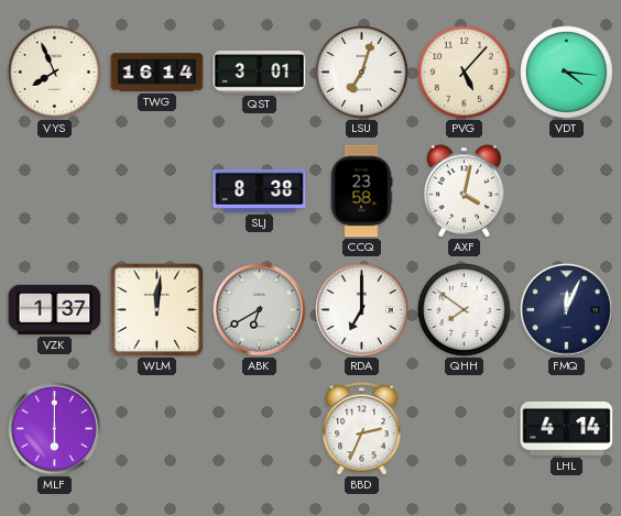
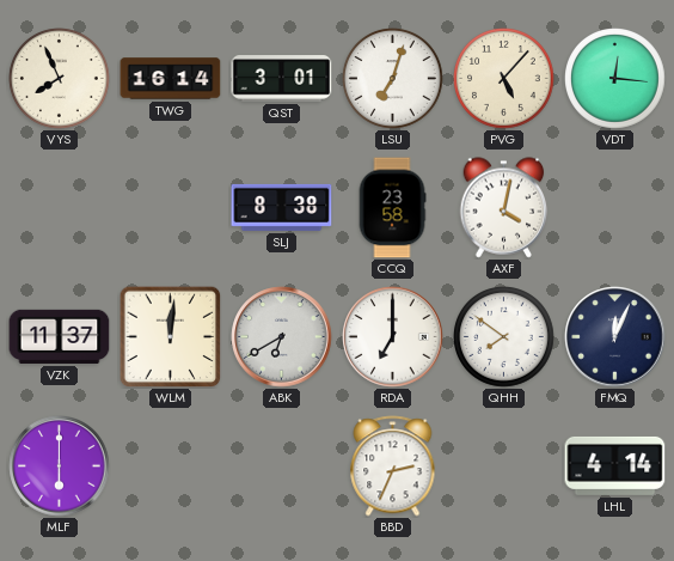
VDT: 4:16 -> 12:16 (615, 79)
VZK: 1:37 -> 11:37 (60, 336)
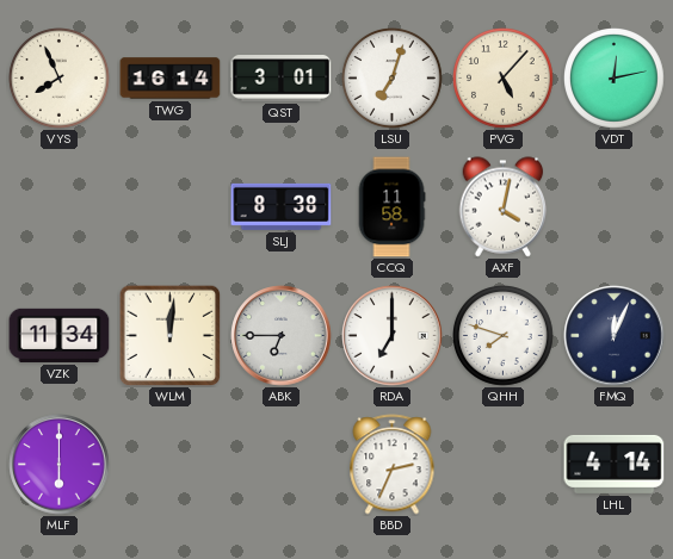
VDT: 12:16 -> 12:13 (615, 79)
CCQ: 23:58 -> 11:58 (391, 207)
VZK: 11:37 -> 11:34 (60, 335)
ABK: 6:40 -> 6:45 (282, 336)
QHH: 7:51 -> 7:48 (504, 336)
